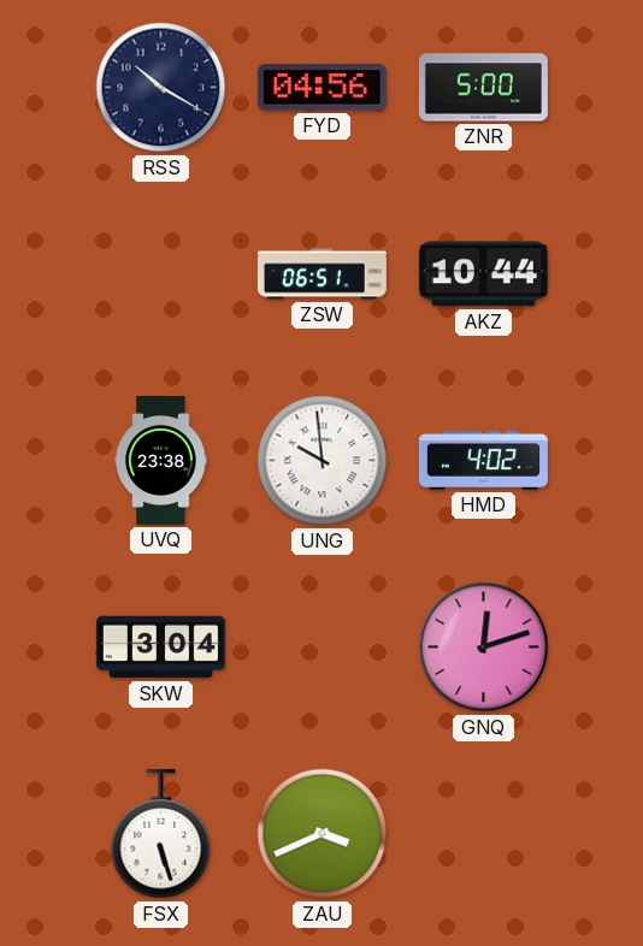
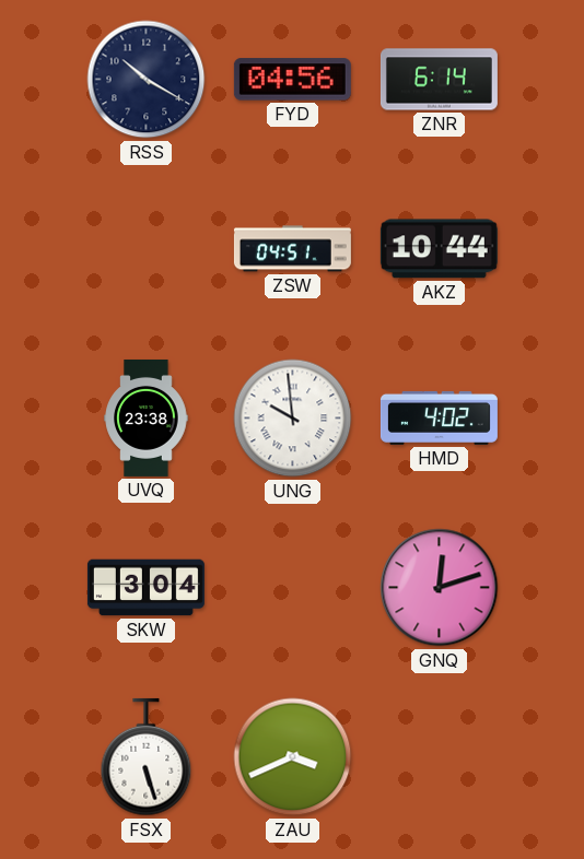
ZNR: 5:00 -> 6:14 (439, 80)
ZSW: 06:51 -> 04:51 (292, 249)
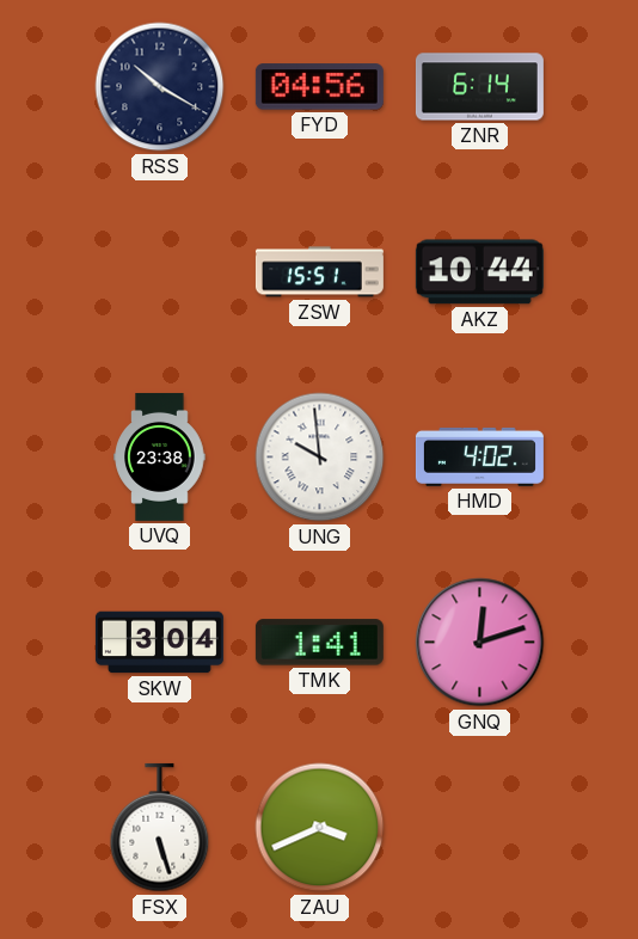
ZSW: 04:51 -> 15:51 (319, 272)
TMK: none -> 1:41 (319, 643)
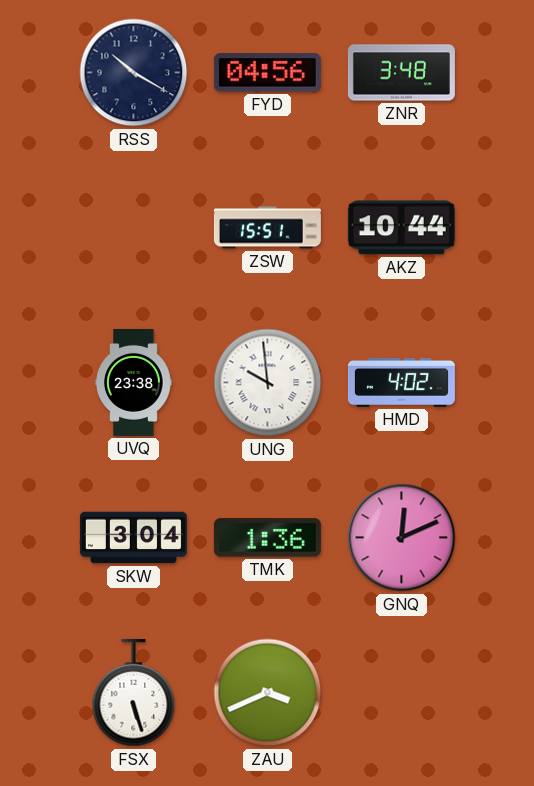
ZNR: 6:14 -> 3:48 (401, 73)
TMK: 1:41 -> 1:36 (267, 538)
GNQ: 12:12 -> 12:11 (402, 538)
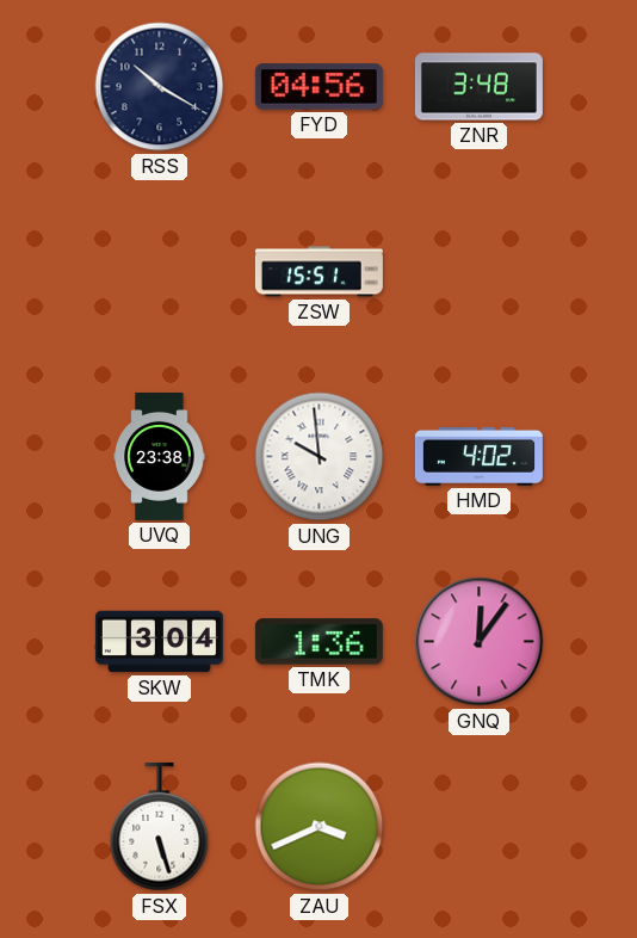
AKZ: 10:44 -> none (401, 228)
GNQ: 12:11 -> 12:06 (480, 642)
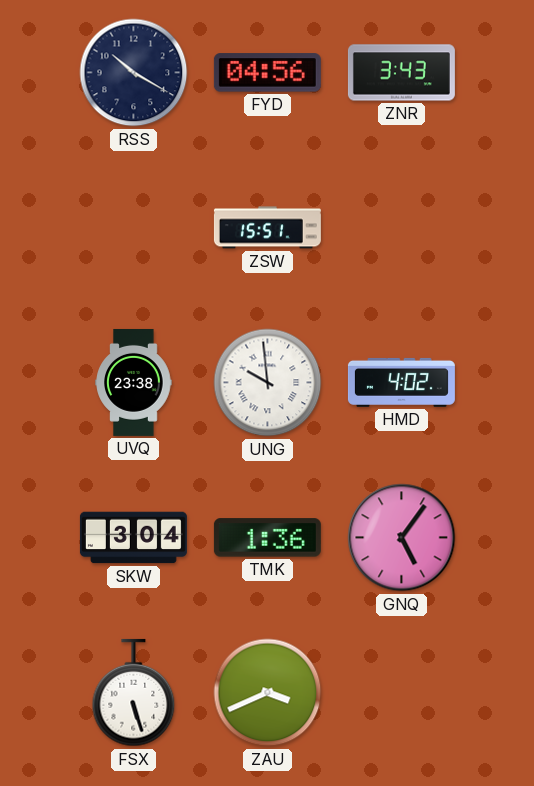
ZNR: 3:48 -> 3:43 (401, 73)
GNQ: 12:06 -> 5:06 (402, 538)
